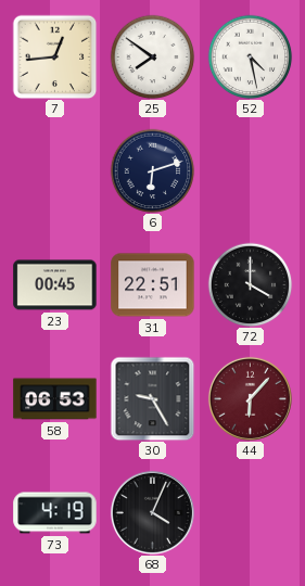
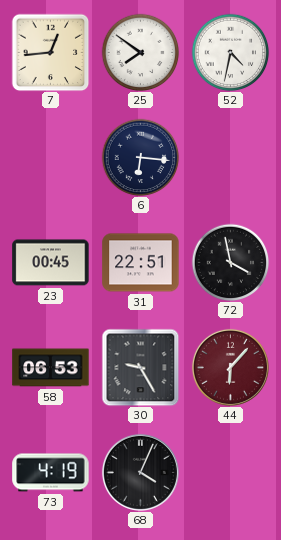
52: 4:28 -> 4:32 (230, 52)
6: 6:12 -> 6:16 (140, 157)
72: 4:00 -> 3:58 (230, 262)
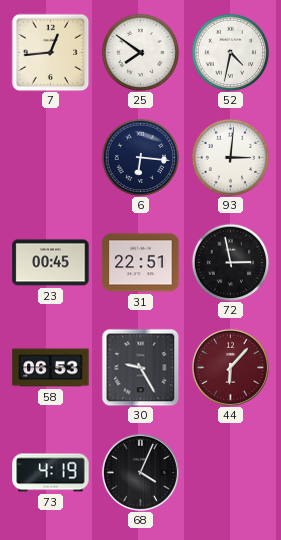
93: none -> 3:01 (230, 157)
72: 3:58 -> 2:58 (230, 262)
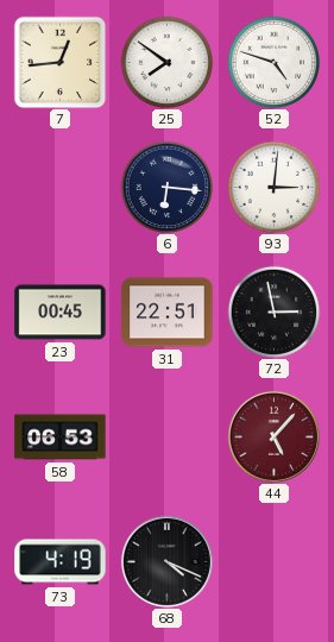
52: 4:32 -> 4:48 (273, 62)
30: 9:25 -> none (140, 367)
44: 6:07 -> 5:07 (273, 436)
68: 4:04 -> 4:19 (166, 561)
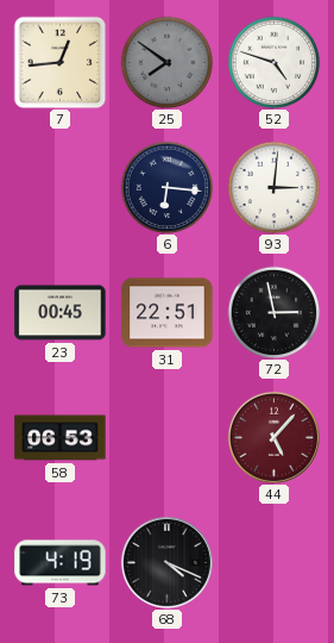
25 dial: white -> grey (166, 62)
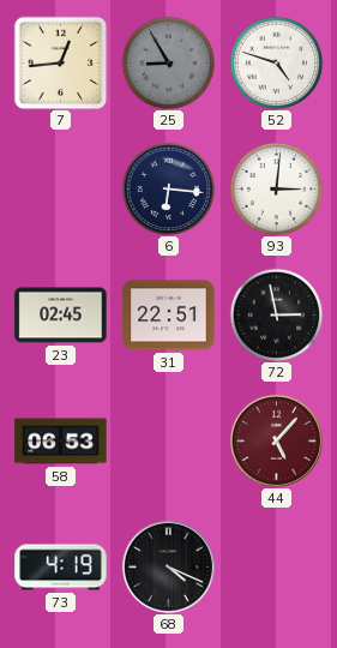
25: 7:51 -> 8:55 (168, 62)
23: 00:45 -> 02:45 (61, 316)
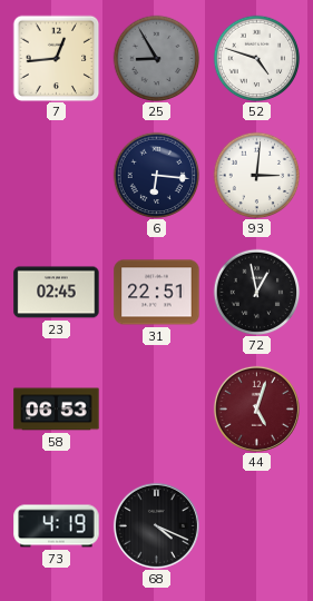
72: 2:58 -> 12:58 (256, 292)
44: 5:07 -> 5:03 (256, 408)
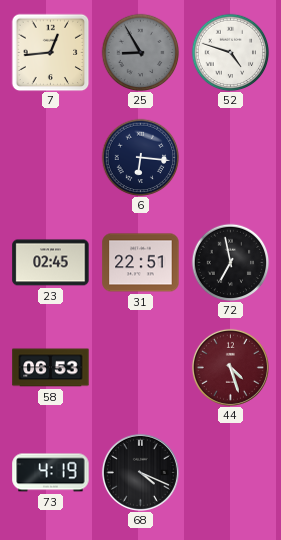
93: 3:01 -> none (256, 175)
72: 12:58 -> 6:58 (230, 262)
44: 5:03 -> 4:27 (230, 367)
